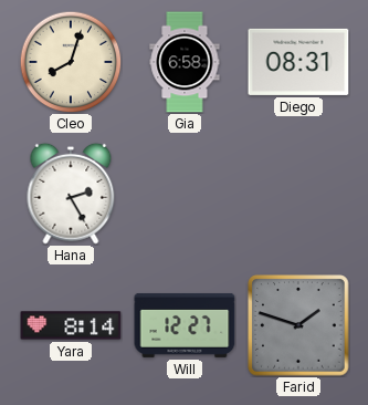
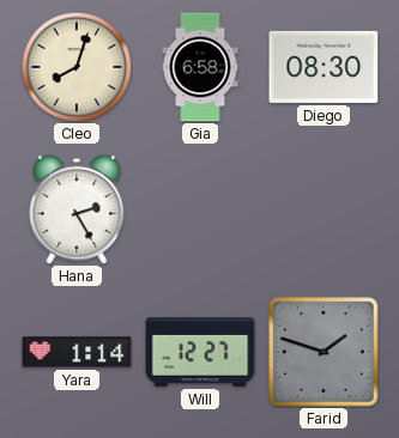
Diego: 08:31 -> 08:30 (324, 67)
Yara: 8:14 -> 1:14 (77, 352)
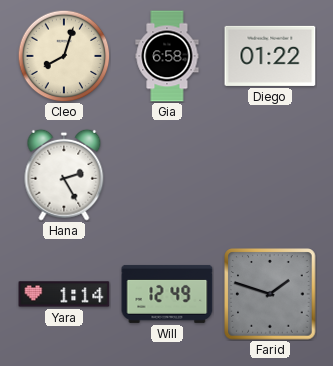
Diego: 08:30 -> 01:22 (270, 56)
Will: 12:27 -> 12:49 (167, 294)
